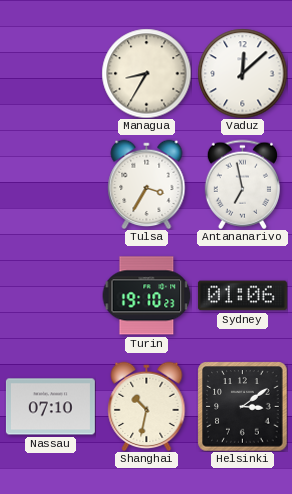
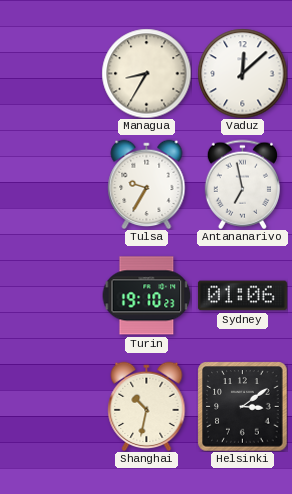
Tulsa: 3:35 -> 9:35 (147, 184)
Nassau: 07:10 -> none (50, 407)
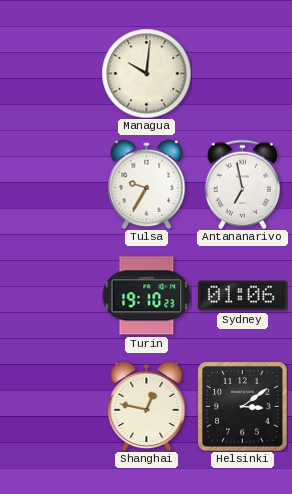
Managua: 8:35 -> 10:01 (146, 73)
Vaduz: 12:08 -> none (242, 73)
Shanghai: 10:32 -> 12:47 (147, 406)
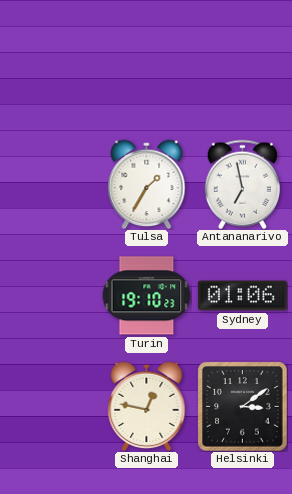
Managua: 10:01 -> none (146, 73)
Tulsa: 9:35 -> 1:35 (147, 184)
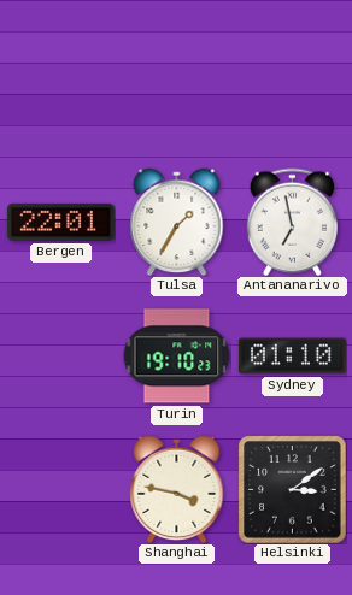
Bergen: none -> 22:01 (60, 222)
Sydney: 01:06 -> 01:10 (292, 357)
Shanghai: 12:47 -> 3:47 (177, 489)
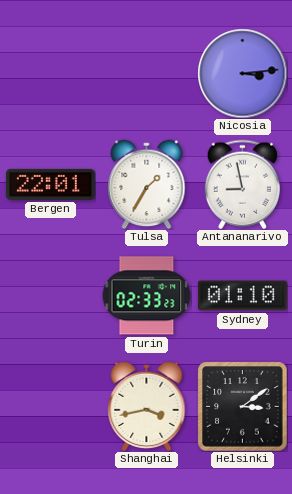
Nicosia: none -> 3:14 (242, 73)
Antananarivo: 6:58 -> 8:58 (242, 184)
Turin: 19:10 -> 02:33 (146, 296)
Shanghai: 3:47 -> 3:43 (147, 406)
